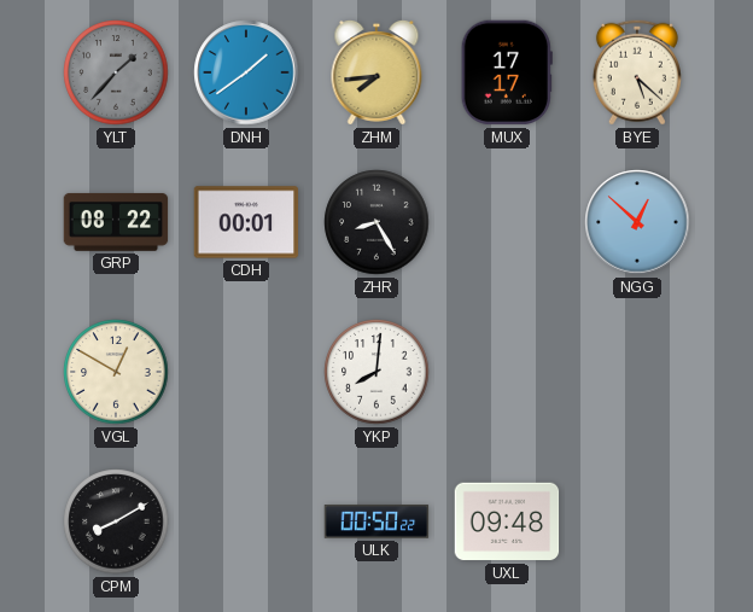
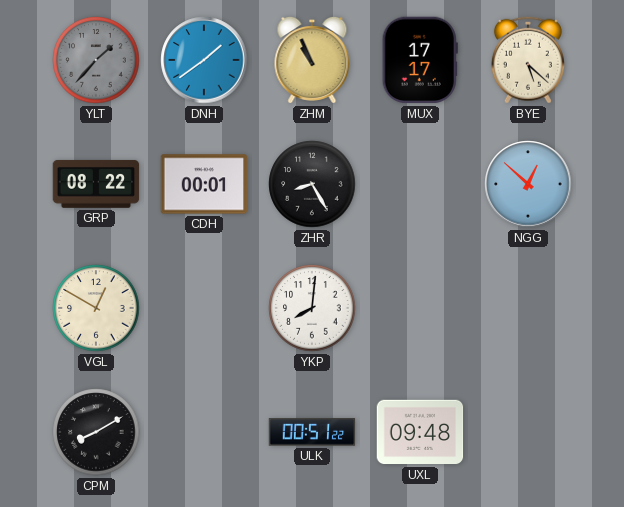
ZHM: 7:44 -> 10:56 (312, 60)
ULK: 00:50 -> 00:51 (312, 432)
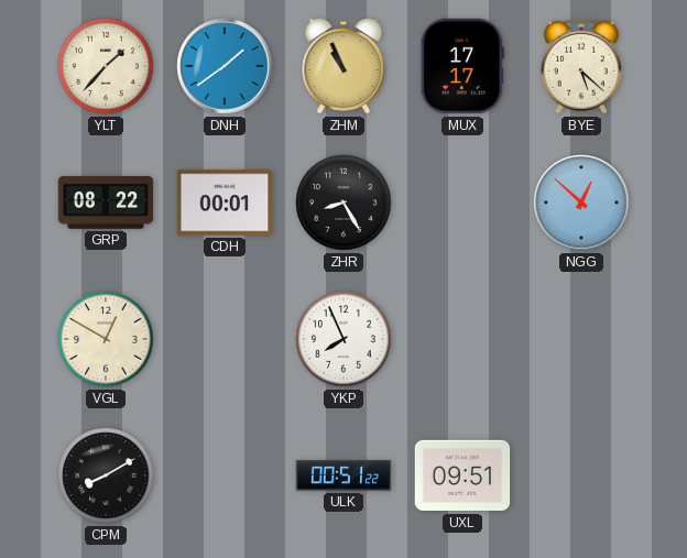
YLT dial: grey -> cream (106, 66)
YKP: 8:01 -> 7:56 (343, 339)
UXL: 09:48 -> 09:51 (462, 475)
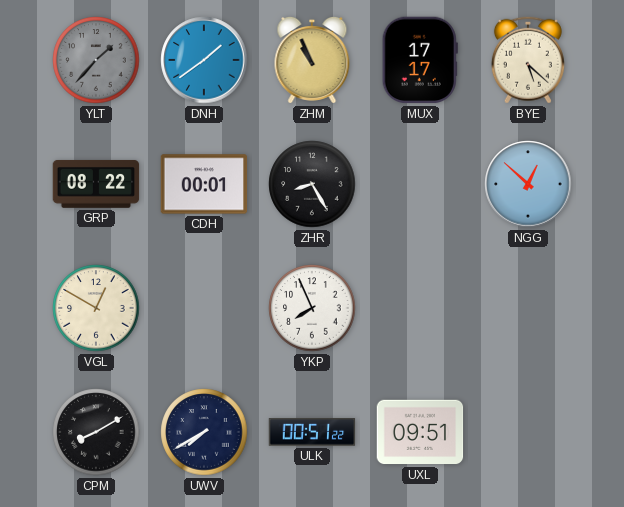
YLT dial: cream -> grey (96, 60)
UWV: none -> 7:40 (204, 432)
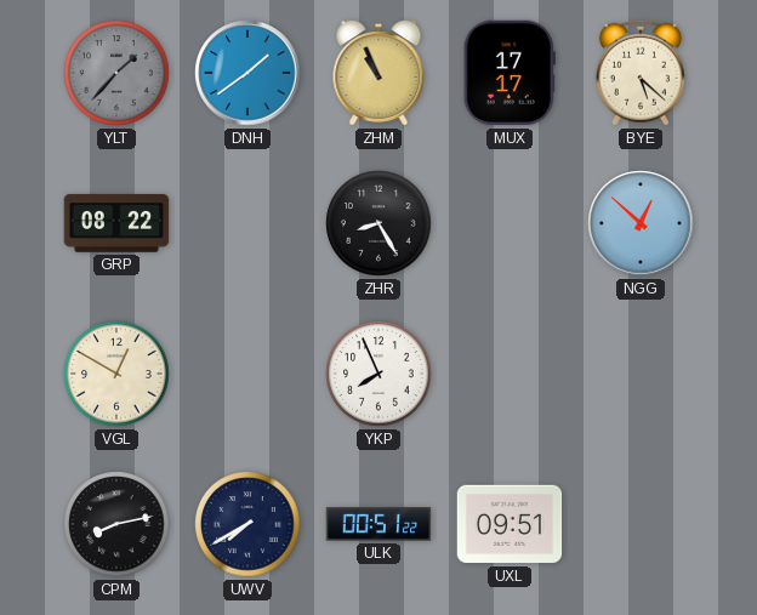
CDH: 00:01 -> none (204, 184)
CPM: 8:10 -> 8:13 (116, 524)
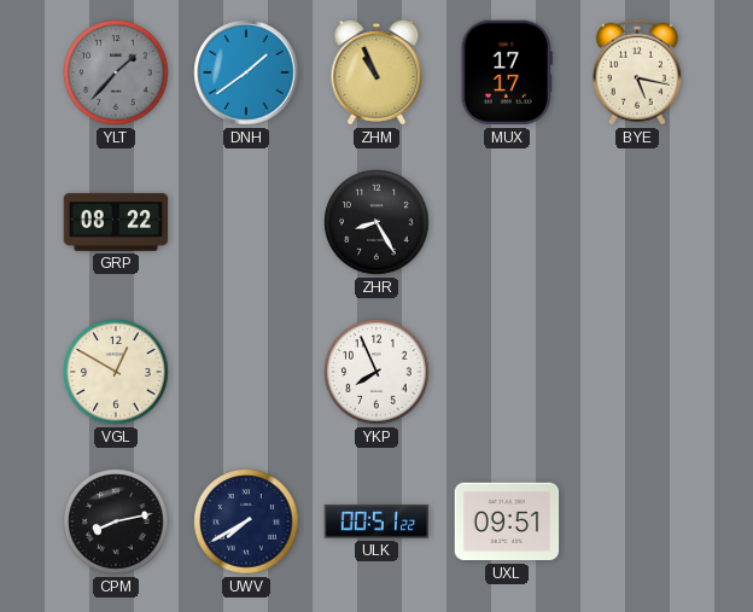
BYE: 5:22 -> 5:17 (637, 72)
NGG: 12:52 -> none (641, 223)
